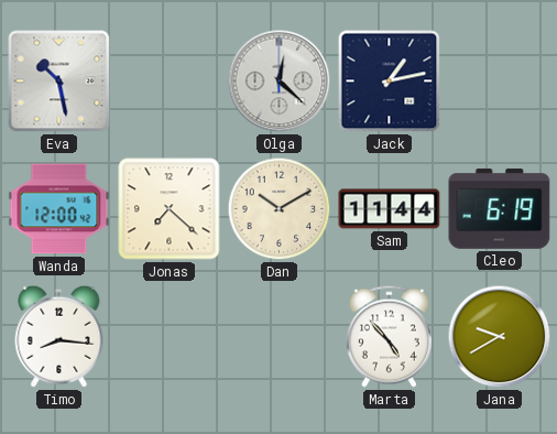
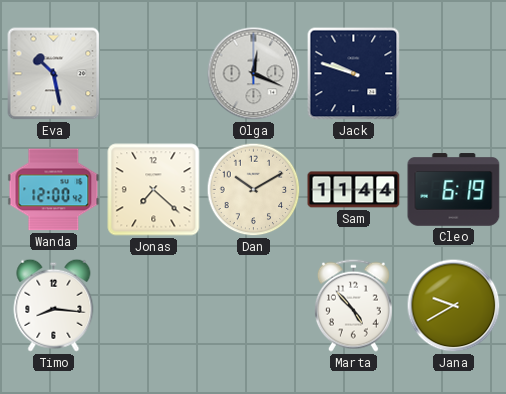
Olga: 12:22 -> 12:19 (254, 74)
Jack: 1:13 -> 9:48 (354, 74)
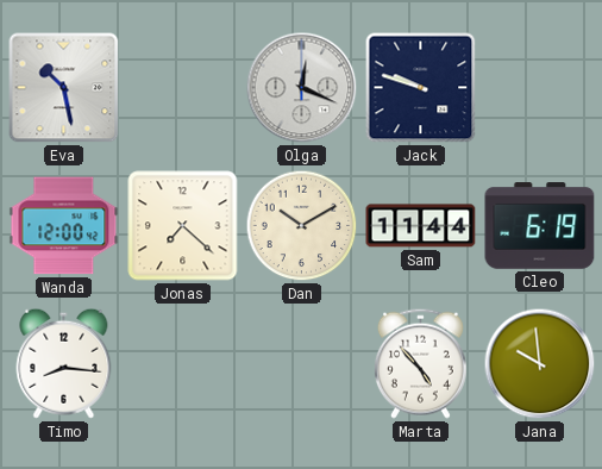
Jana: 9:40 -> 9:59 (540, 364)
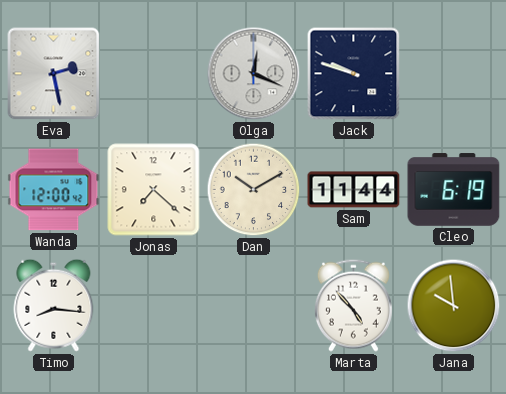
Eva: 10:28 -> 2:28 (54, 74)
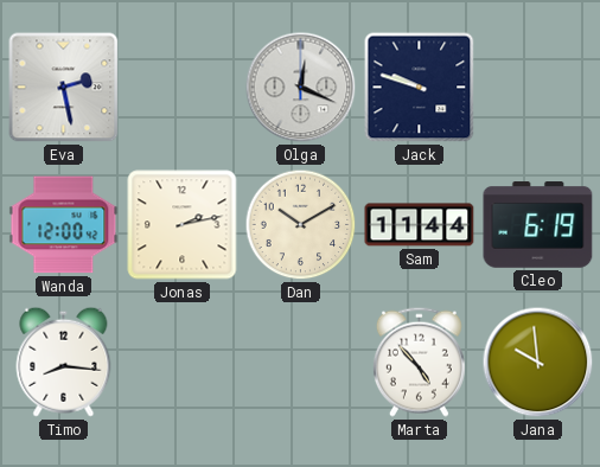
Jonas: 7:22 -> 2:13 (183, 225)
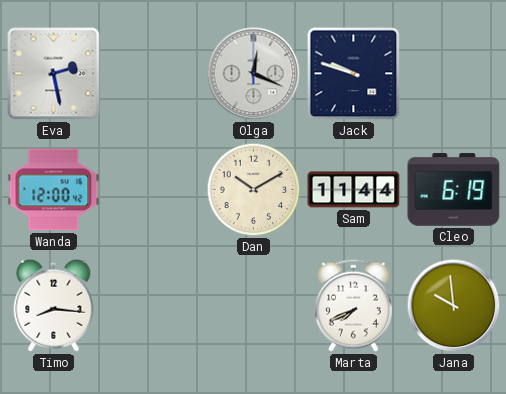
Jonas: 2:13 -> none (183, 225)
Marta: 4:53 -> 7:41 (353, 305)
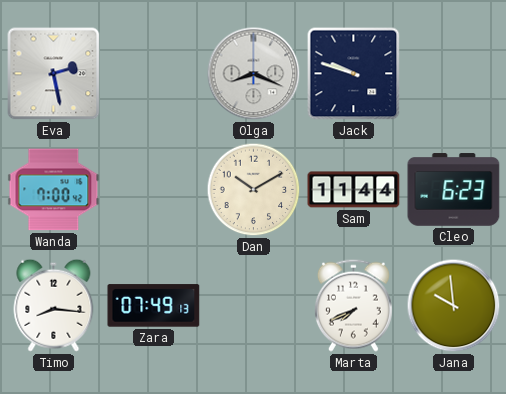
Olga: 12:19 -> 8:19 (254, 74)
Wanda: 12:00 -> 7:00 (54, 190)
Cleo: 6:19 -> 6:23 (454, 190)
Zara: none -> 07:49 (154, 306)
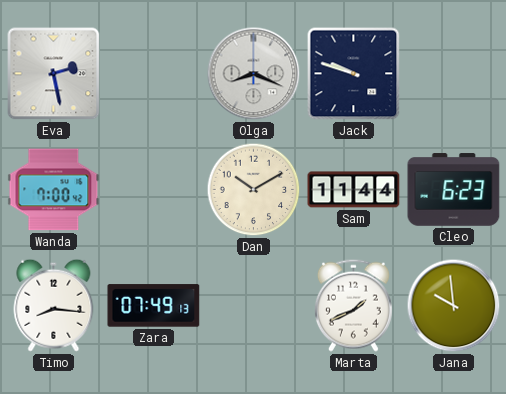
Marta: 7:41 -> 1:41 (353, 305)
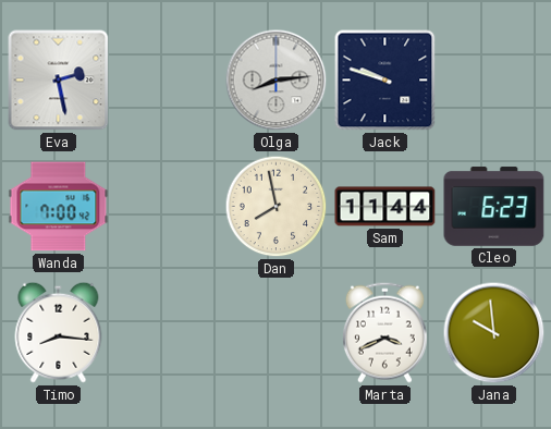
Olga: 8:19 -> 8:14 (277, 81)
Dan: 10:10 -> 7:58 (277, 207)
Zara: 07:49 -> none (154, 306)
Marta: 1:41 -> 3:41 (384, 332)
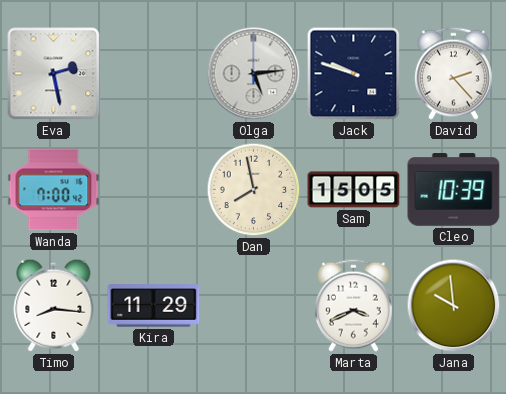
Olga: 8:14 -> 5:14 (254, 74)
David: none -> 2:23 (453, 73)
Sam: 11:44 -> 15:05 (354, 190)
Cleo: 6:23 -> 10:39 (454, 190)
Kira: none -> 11:29 (154, 306)
